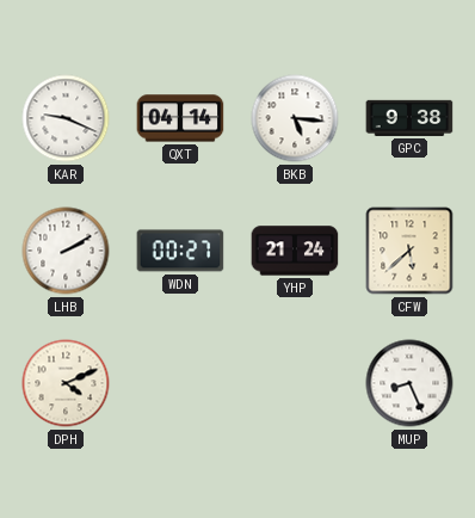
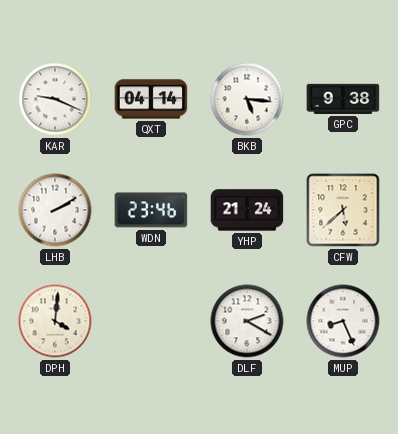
WDN: 00:27 -> 23:46 (151, 210)
DPH: 4:11 -> 4:01 (55, 321)
DLF: none -> 2:20 (247, 321)
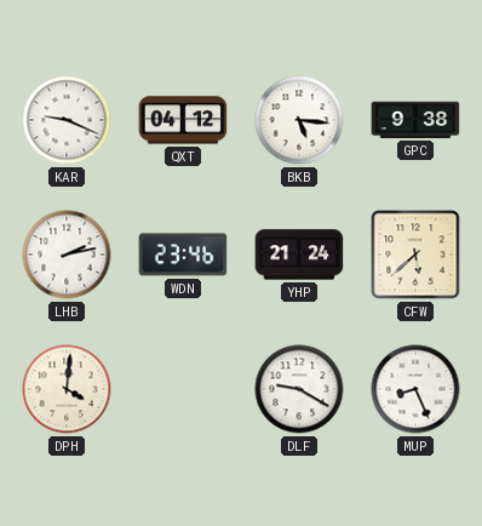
QXT: 04:14 -> 04:12 (183, 120)
LHB: 2:10 -> 2:13 (67, 255)
DLF: 2:20 -> 9:20 (299, 389)
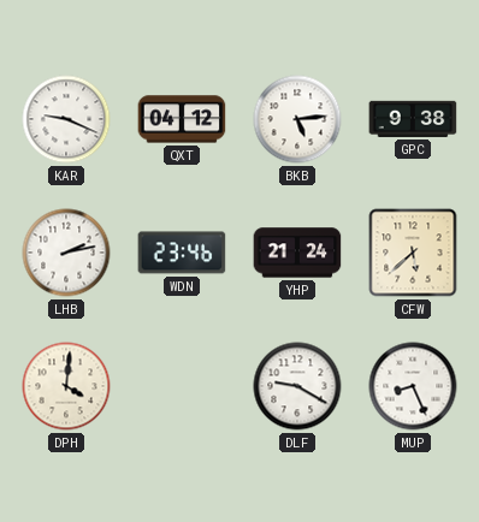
BKB: 5:16 -> 5:14 (297, 119)
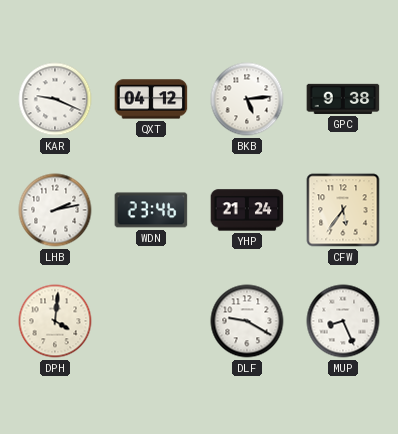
CFW: 5:38 -> 5:36 (343, 210)
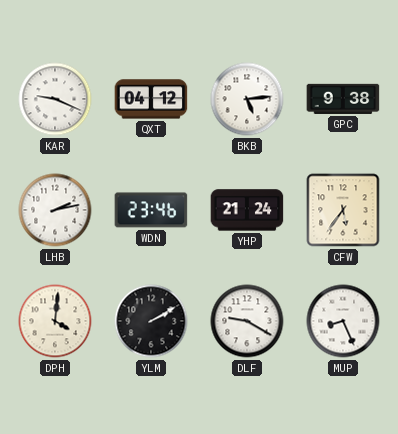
YLM: none -> 2:10 (151, 321)
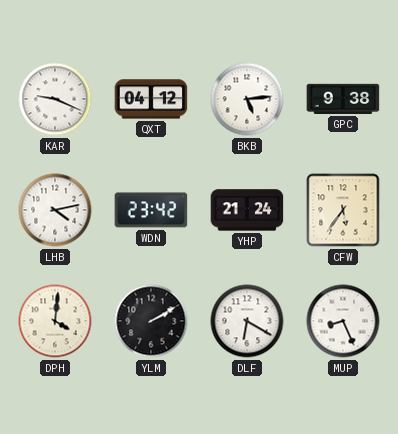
LHB: 2:13 -> 4:13 (55, 210)
WDN: 23:46 -> 23:42 (151, 210)
DLF: 9:20 -> 6:20 (247, 321)
